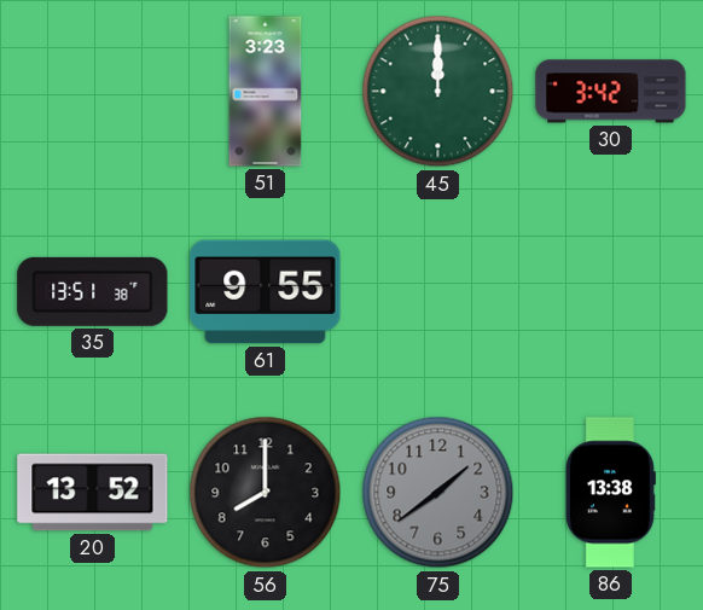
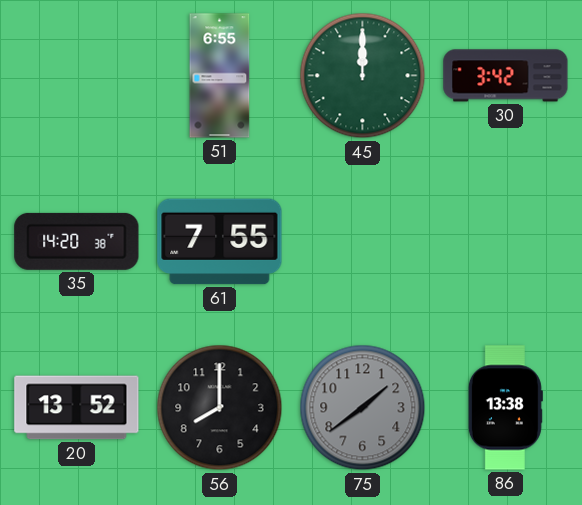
51: 3:23 -> 6:55 (220, 76)
35: 13:51 -> 14:20 (77, 241)
61: 9:55 -> 7:55 (220, 242)
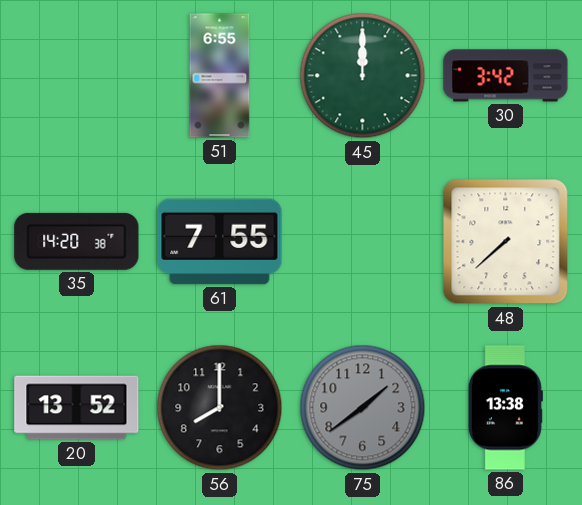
48: none -> 7:38 (506, 242)
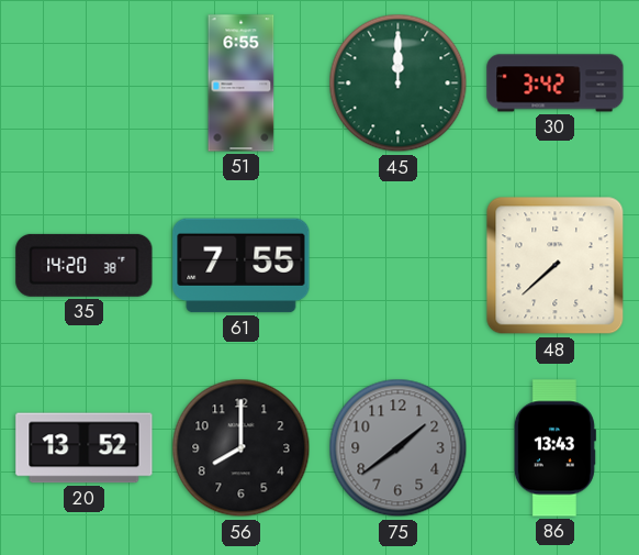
86: 13:38 -> 13:43 (554, 448)
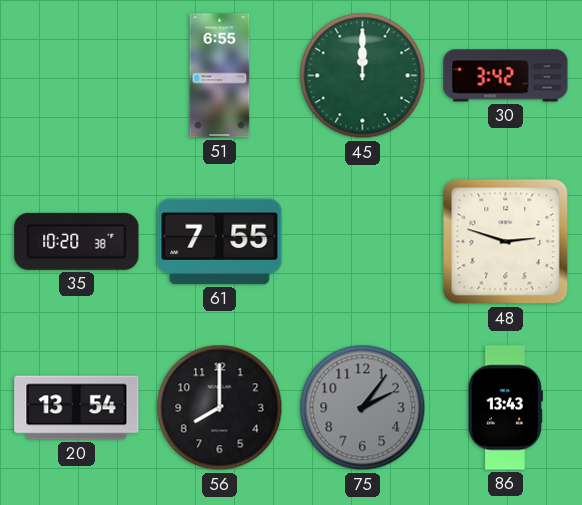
35: 14:20 -> 10:20 (77, 241)
48: 7:38 -> 2:48 (506, 242)
20: 13:52 -> 13:54 (77, 408)
75: 1:39 -> 2:06 (363, 408)
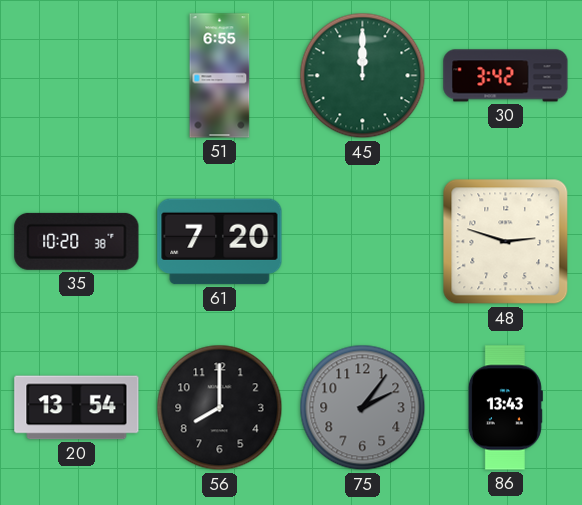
61: 7:55 -> 7:20 (220, 242)
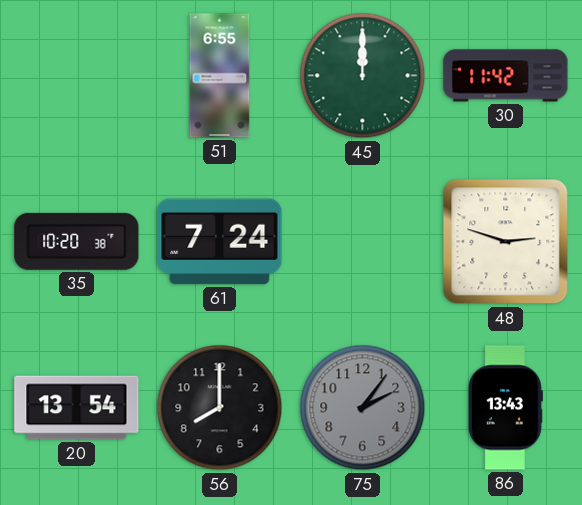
30: 3:42 -> 11:42 (506, 76)
61: 7:20 -> 7:24 (220, 242)
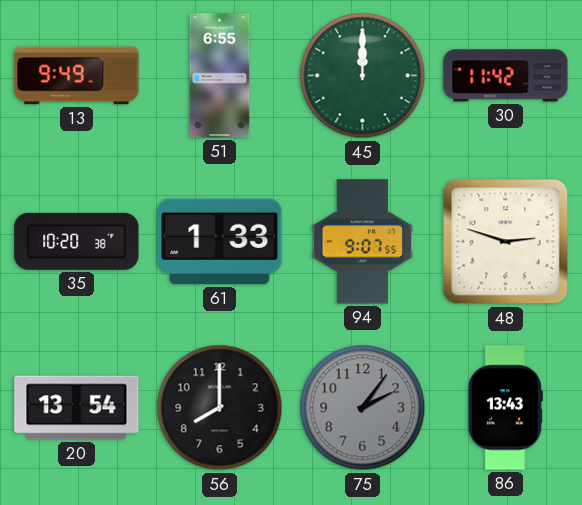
13: none -> 9:49 (77, 76)
61: 7:24 -> 1:33 (220, 242)
94: none -> 9:07 (362, 242)
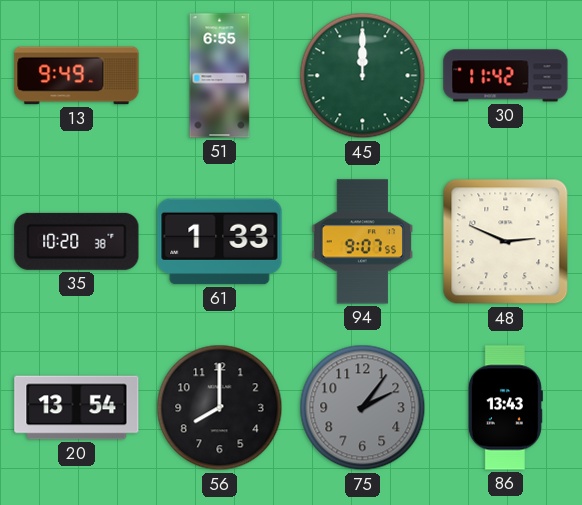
48: 2:48 -> 2:49 (506, 242)
